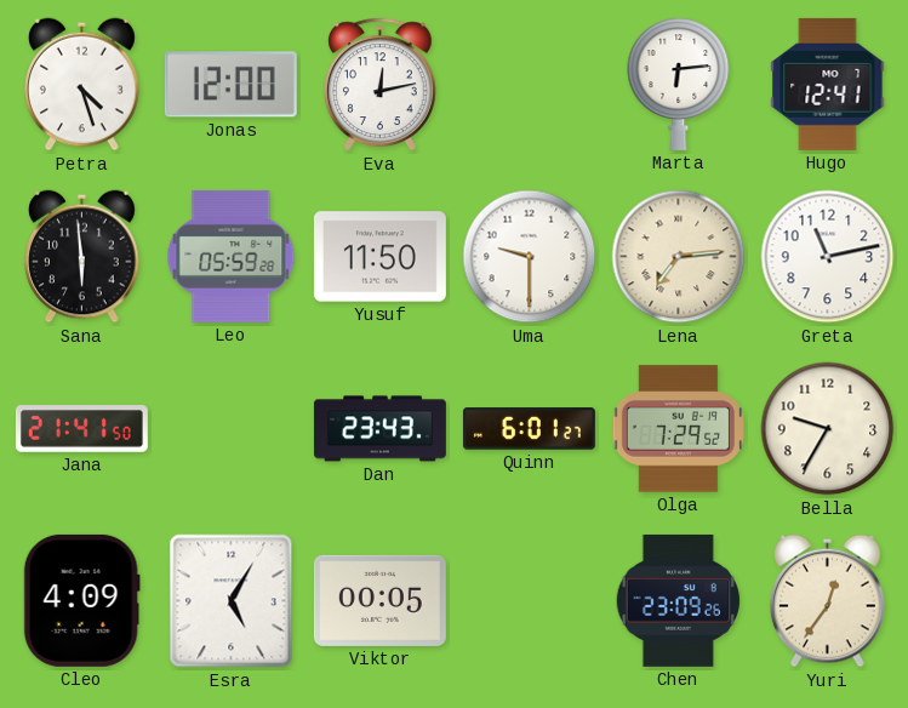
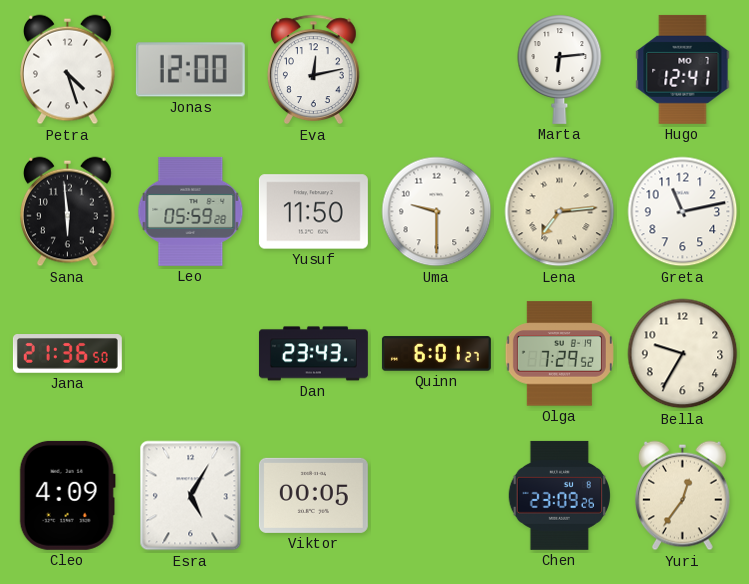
Jana: 21:41 -> 21:36 (67, 354)
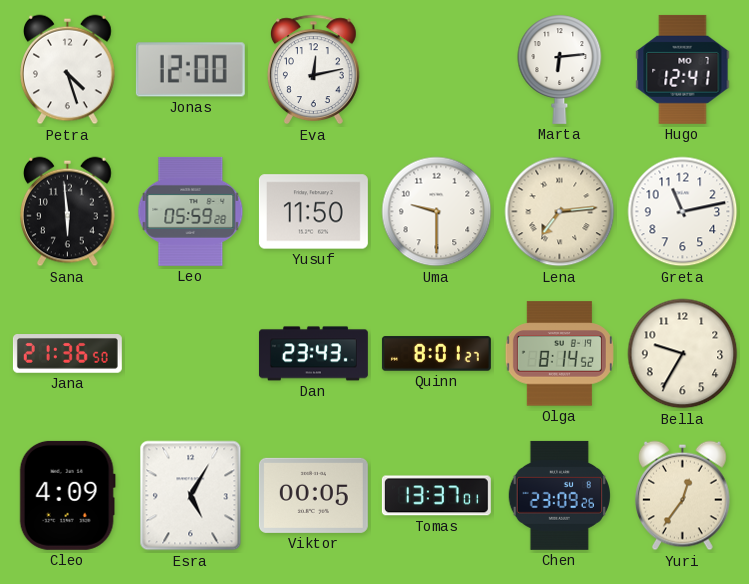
Quinn: 6:01 -> 8:01 (436, 354)
Olga: 7:29 -> 8:14 (559, 354)
Tomas: none -> 13:37 (436, 496)
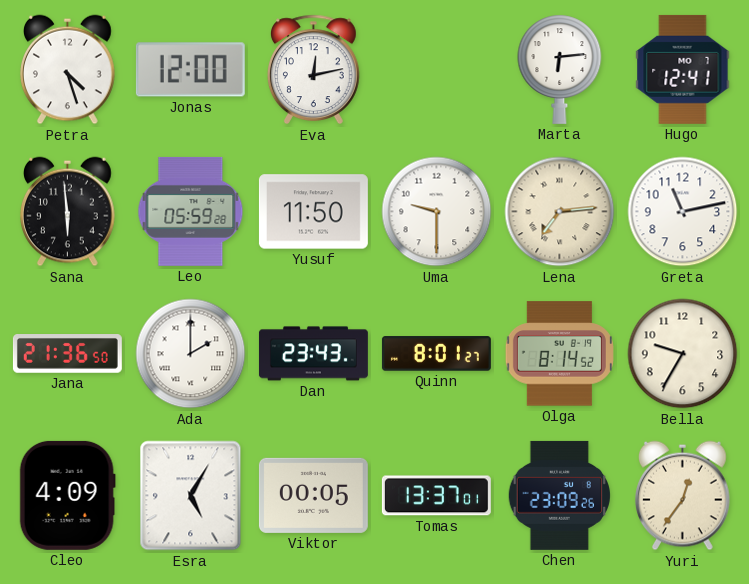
Ada: none -> 2:00 (191, 354)
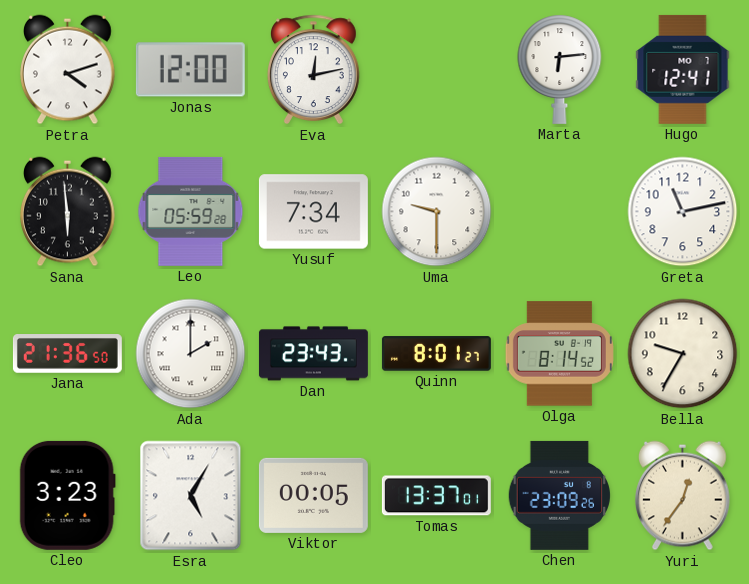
Petra: 4:27 -> 4:12 (68, 70)
Yusuf: 11:50 -> 7:34 (313, 212)
Lena: 7:14 -> none (560, 212)
Cleo: 4:09 -> 3:23 (67, 495)
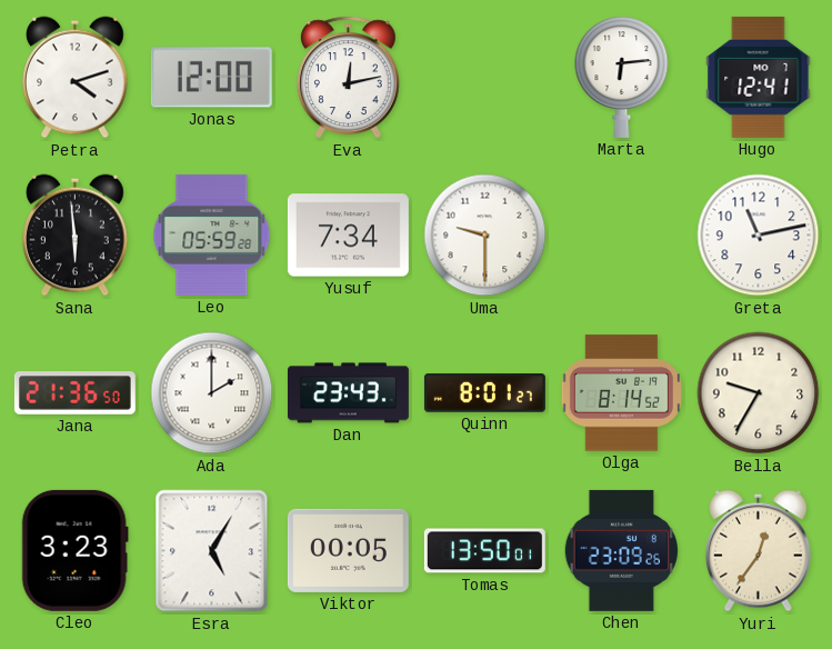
Tomas: 13:37 -> 13:50 (484, 551)
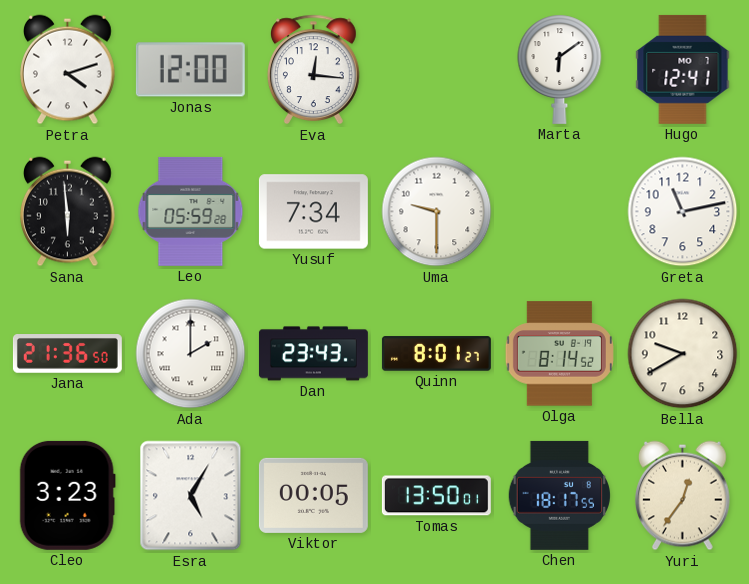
Eva: 12:13 -> 12:16 (313, 70)
Marta: 6:14 -> 6:09 (560, 69)
Bella: 9:35 -> 9:40 (683, 354)
Chen: 23:09 -> 18:17 (559, 495)
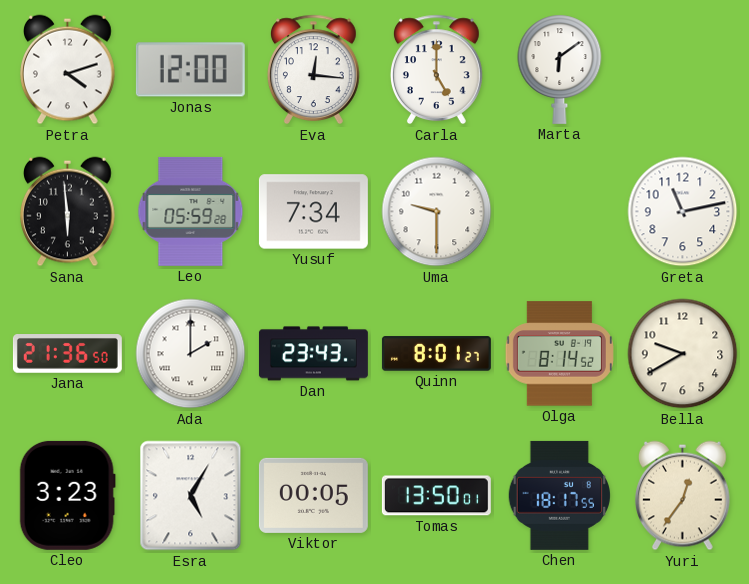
Carla: none -> 5:00 (436, 70)
Hugo: 12:41 -> none (683, 69)
